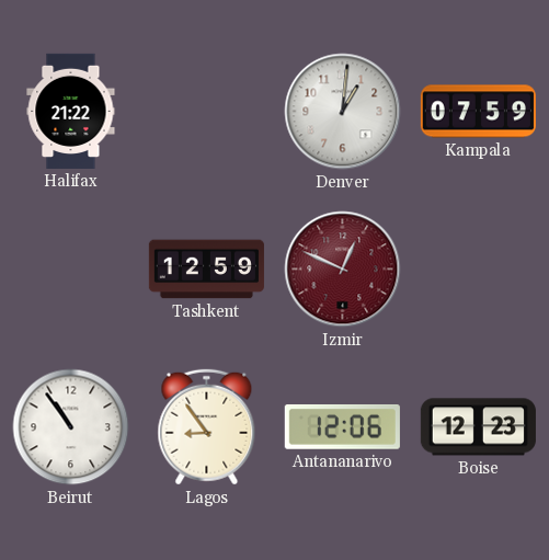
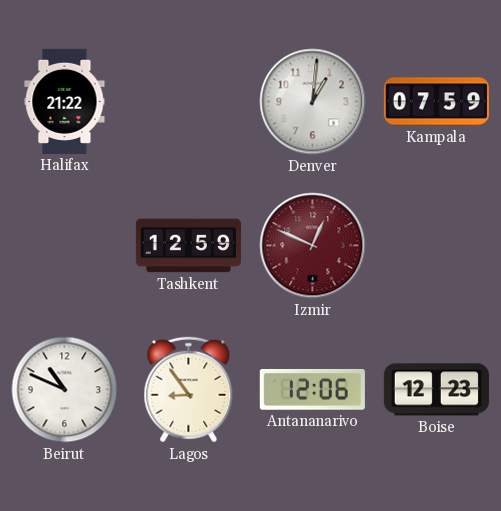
Beirut: 10:54 -> 10:49 (65, 390)
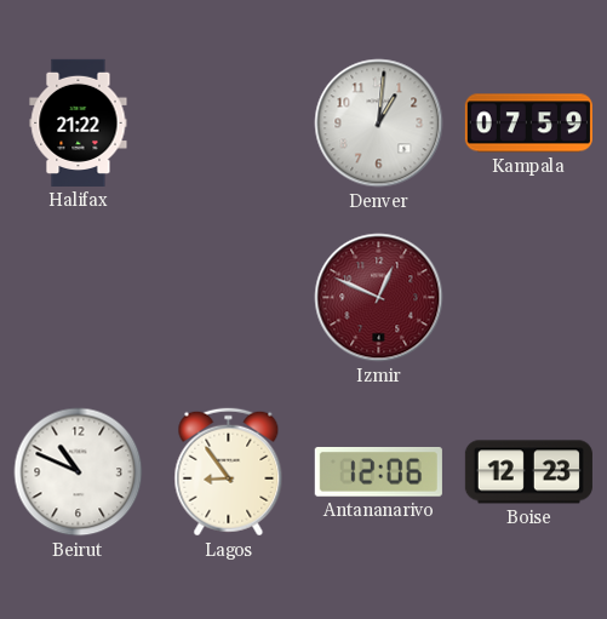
Tashkent: 12:59 -> none (188, 246)
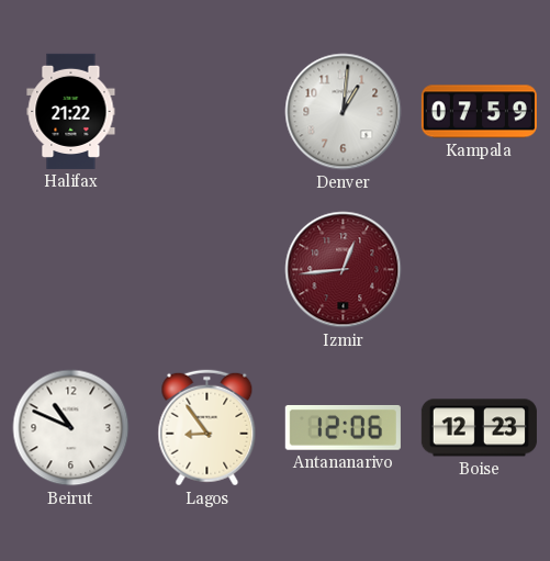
Izmir: 12:49 -> 12:44 (344, 270)
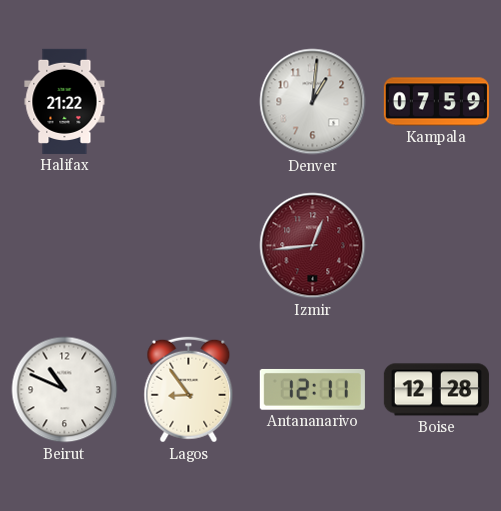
Antananarivo: 12:06 -> 12:11 (312, 389)
Boise: 12:23 -> 12:28 (436, 390)
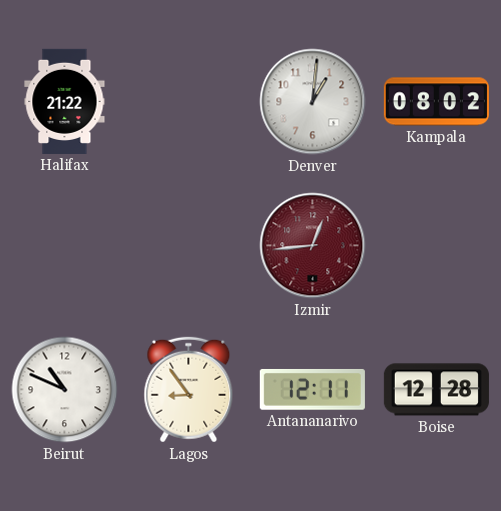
Kampala: 07:59 -> 08:02 (436, 102)
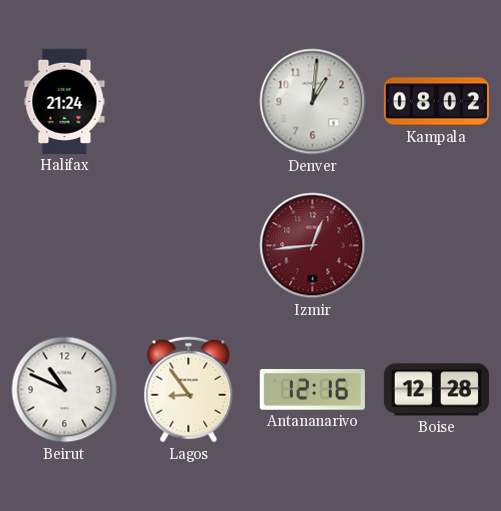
Halifax: 21:22 -> 21:24 (65, 101)
Antananarivo: 12:11 -> 12:16 (312, 389)
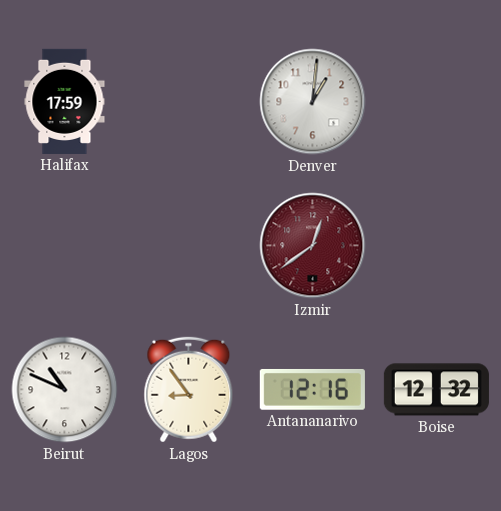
Halifax: 21:24 -> 17:59 (65, 101)
Kampala: 08:02 -> none (436, 102)
Izmir: 12:44 -> 12:39 (313, 246)
Boise: 12:28 -> 12:32 (436, 390)
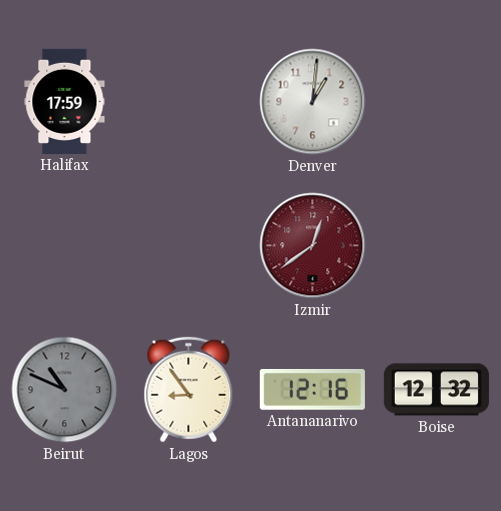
Beirut dial: white -> grey (65, 390)
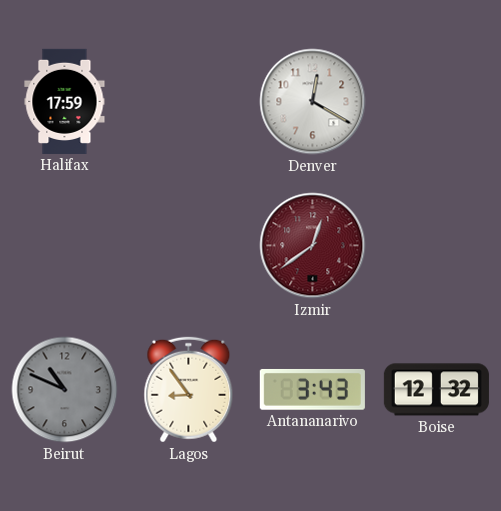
Denver: 1:01 -> 12:20 (313, 102)
Antananarivo: 12:16 -> 3:43 (312, 389)
